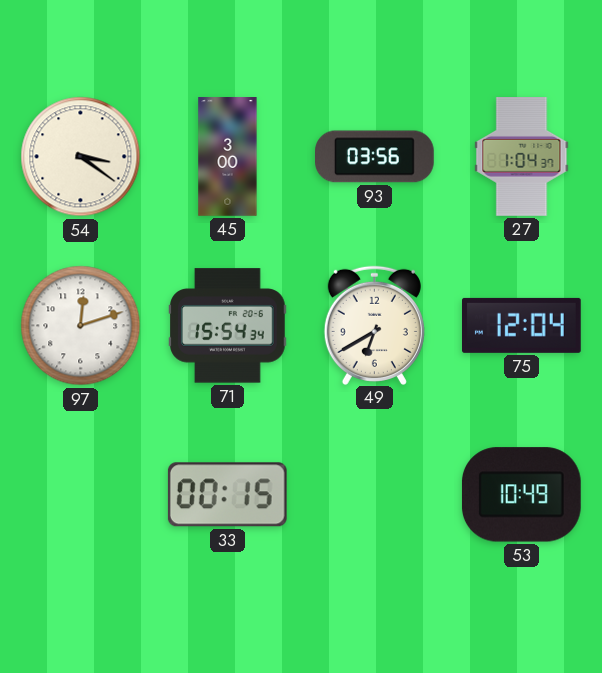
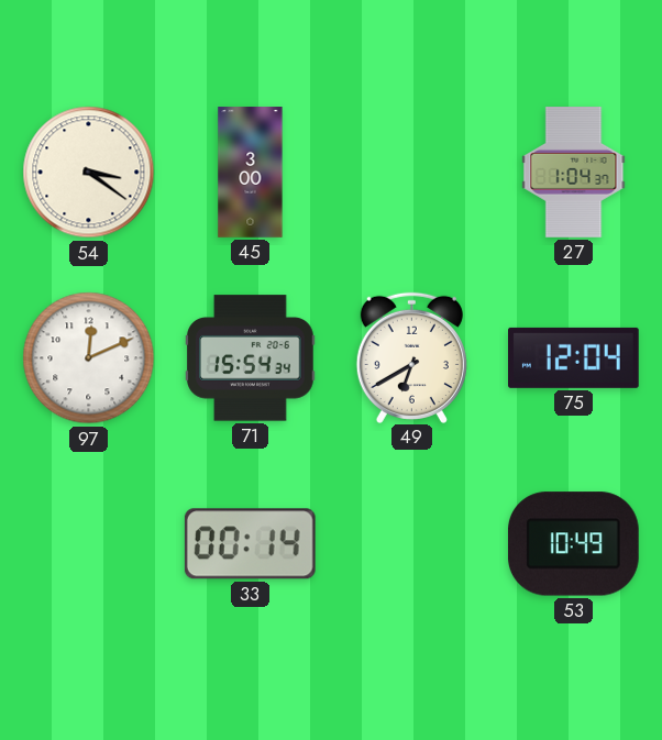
93: 03:56 -> none (375, 157)
97: 12:12 -> 12:11 (89, 358)
33: 00:15 -> 00:14 (250, 544)
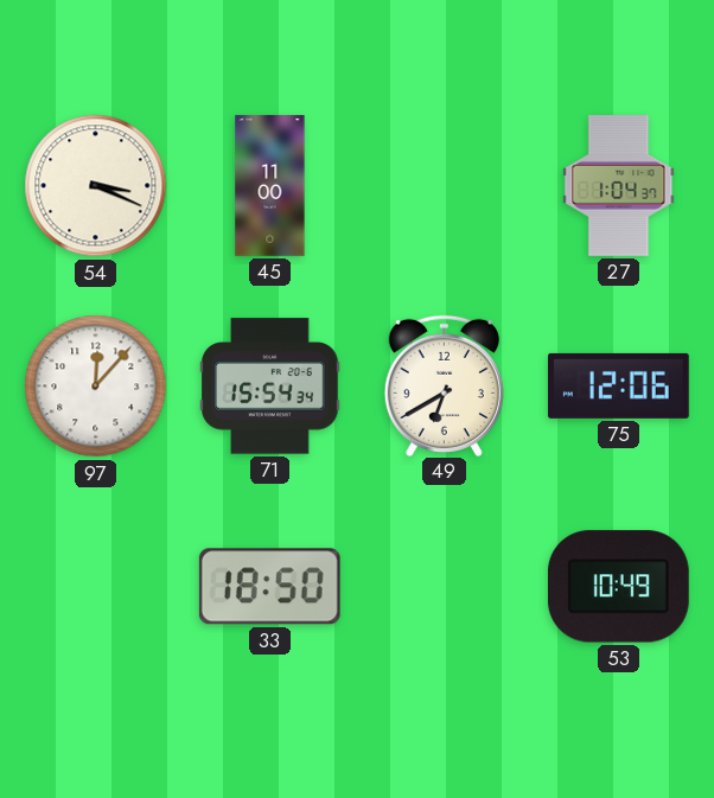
54: 3:21 -> 3:19 (96, 186)
45: 3:00 -> 11:00 (270, 186)
97: 12:11 -> 12:07 (96, 387)
75: 12:04 -> 12:06 (619, 385)
33: 00:14 -> 18:50 (269, 587)
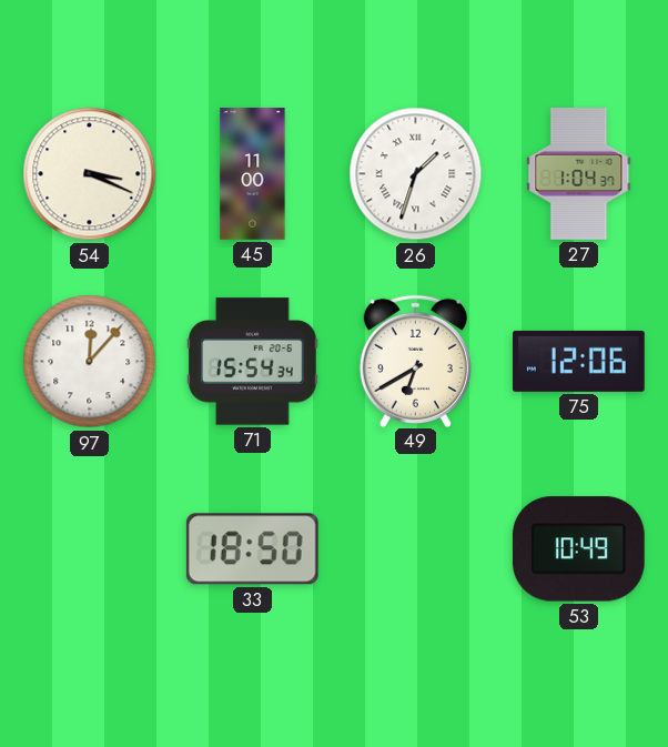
26: none -> 1:33 (416, 174)
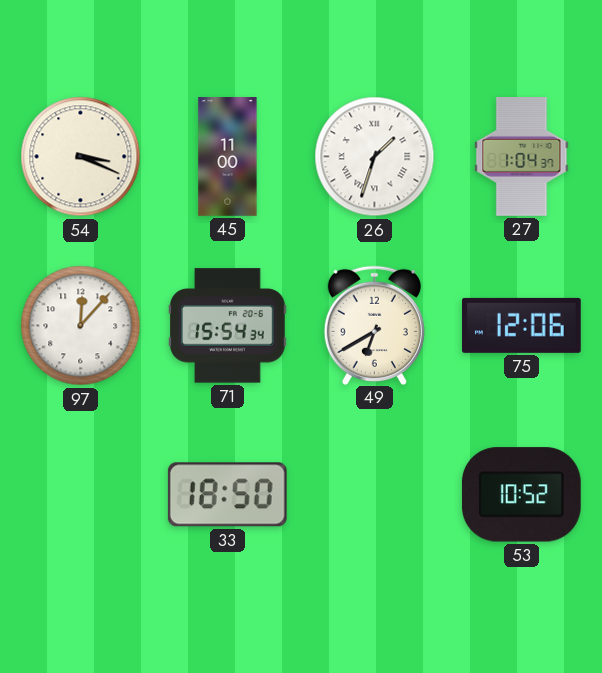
53: 10:49 -> 10:52 (521, 495)
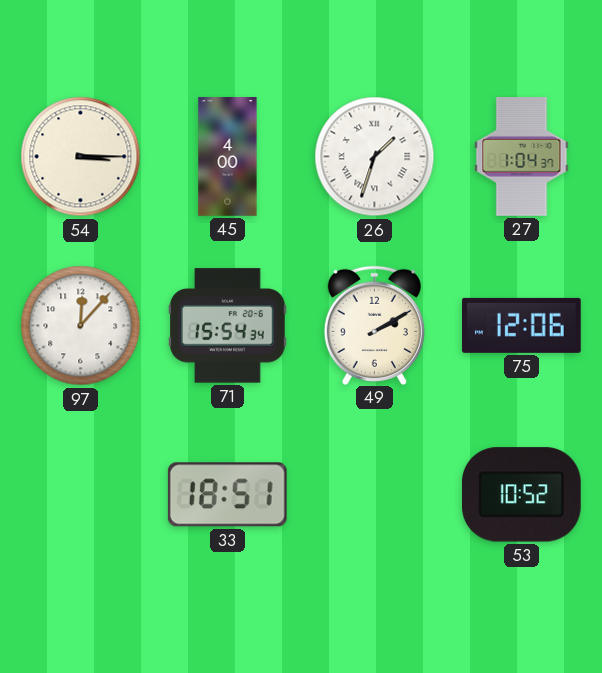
54: 3:19 -> 3:15 (81, 157)
45: 11:00 -> 4:00 (228, 157)
49: 6:40 -> 2:10 (374, 325)
33: 18:50 -> 18:51 (227, 495)
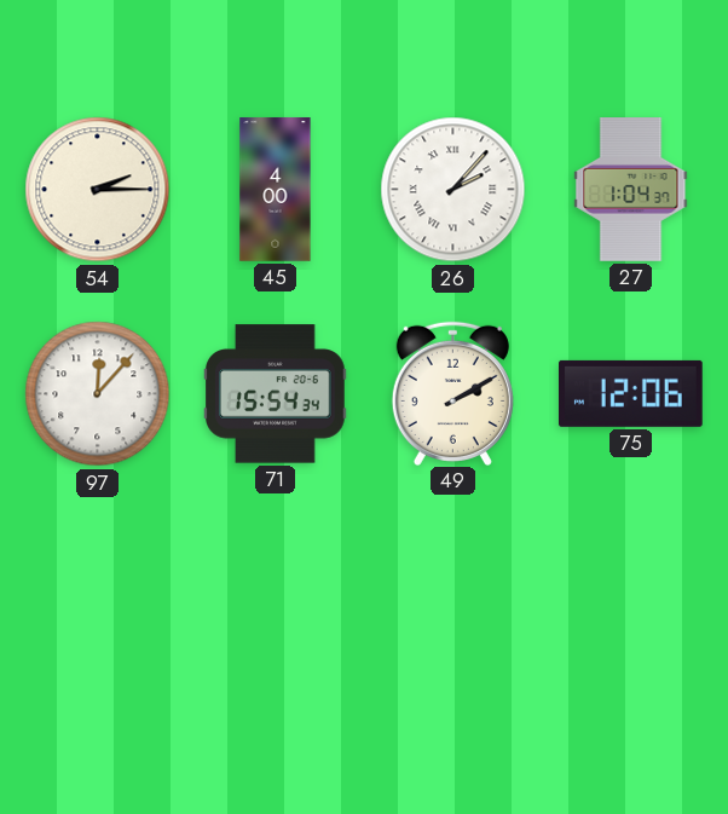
54: 3:15 -> 2:15 (98, 190)
26: 1:33 -> 2:07 (453, 190)
33: 18:51 -> none (227, 495)
53: 10:52 -> none (521, 495)
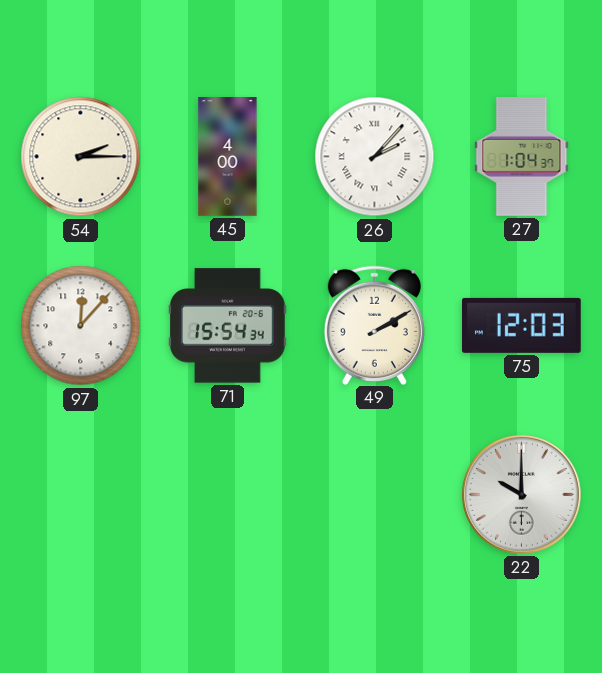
75: 12:06 -> 12:03 (522, 325)
22: none -> 10:00 (521, 494)
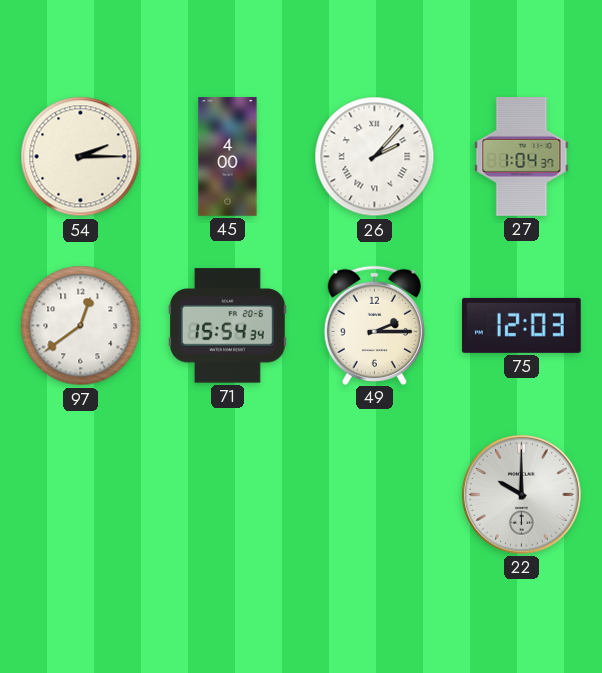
97: 12:07 -> 12:39 (81, 326)
49: 2:10 -> 2:15 (374, 325)
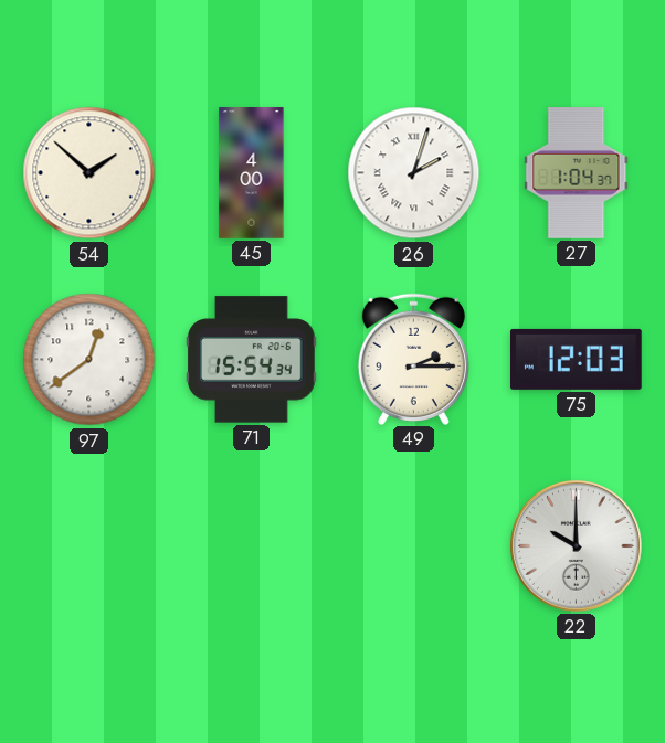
54: 2:15 -> 1:52 (89, 173)
26: 2:07 -> 2:03 (414, 173)
